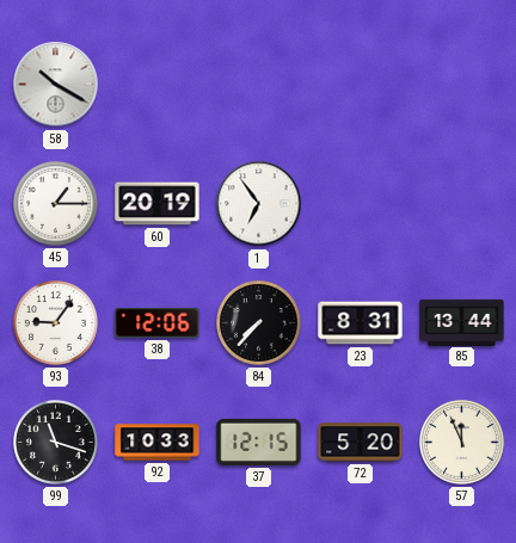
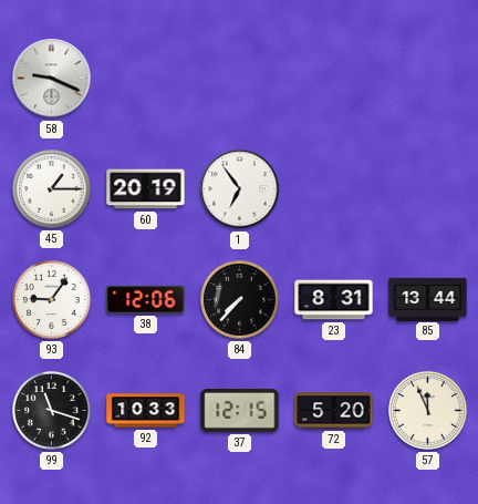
58: 10:20 -> 9:19 (52, 79)
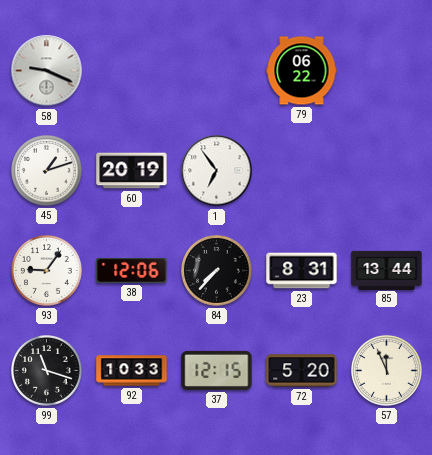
79: none -> 06:22 (302, 71)
45: 1:15 -> 1:12 (47, 171)
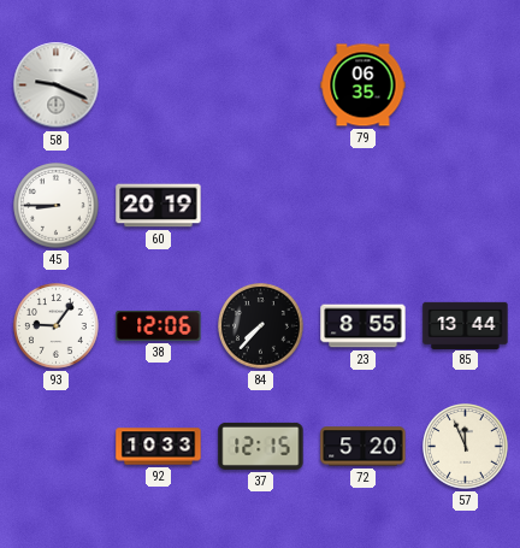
79: 06:22 -> 06:35 (364, 86)
45: 1:12 -> 8:45 (57, 206)
1: 6:54 -> none (217, 171)
23: 8:31 -> 8:55 (364, 326)
99: 11:18 -> none (47, 371)
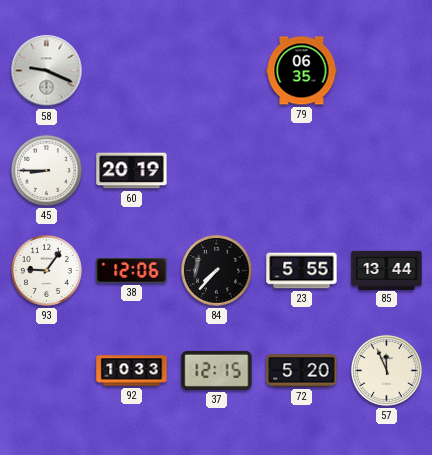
23: 8:55 -> 5:55 (302, 271)
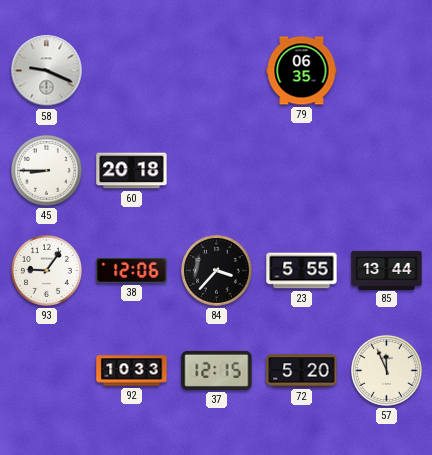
60: 20:19 -> 20:18 (132, 171)
84: 7:37 -> 3:37 (217, 271)
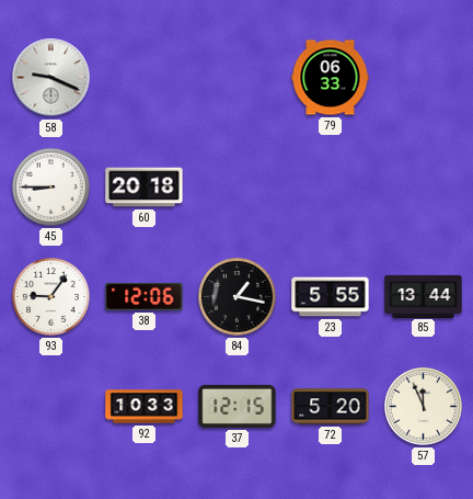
79: 06:35 -> 06:33 (331, 78)
84: 3:37 -> 1:17 (238, 297)
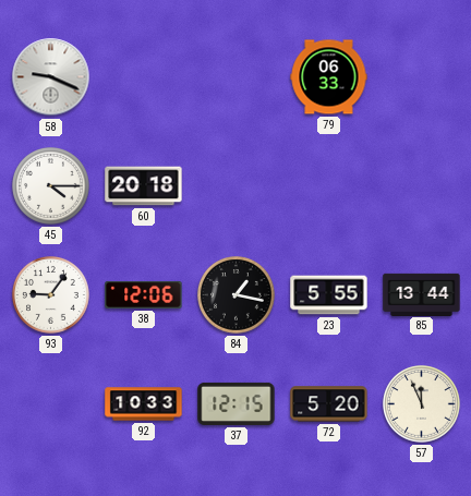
45: 8:45 -> 4:15 (51, 186)
